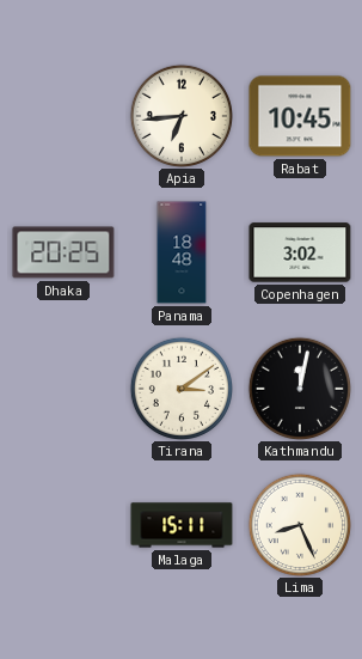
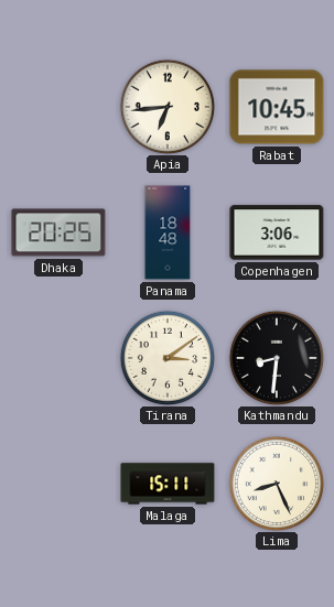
Copenhagen: 3:02 -> 3:06 (277, 232)
Kathmandu: 12:02 -> 8:31 (276, 357)
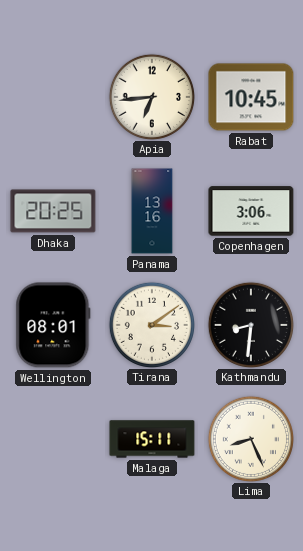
Panama: 18:48 -> 13:16 (152, 211)
Wellington: none -> 08:01 (53, 325)
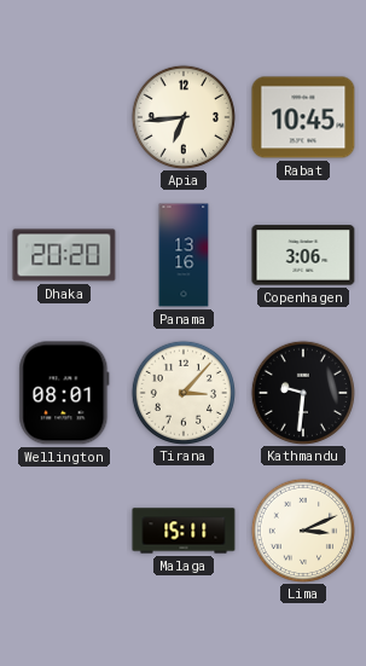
Dhaka: 20:25 -> 20:20 (64, 255)
Tirana: 3:09 -> 3:07 (182, 392)
Kathmandu: 8:31 -> 9:31 (302, 392)
Lima: 8:26 -> 3:11 (302, 529)
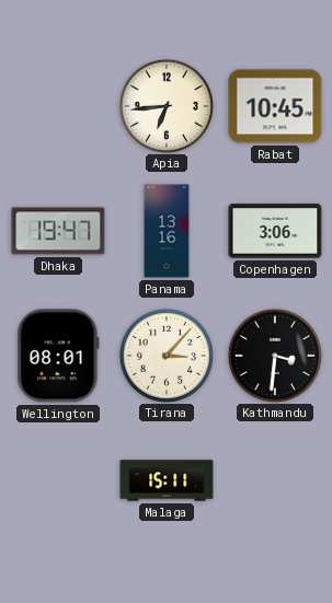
Dhaka: 20:20 -> 19:47 (58, 231)
Kathmandu: 9:31 -> 3:31 (274, 355)
Lima: 3:11 -> none (302, 529)
